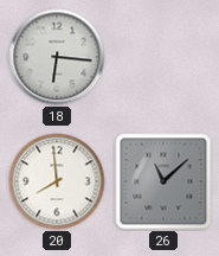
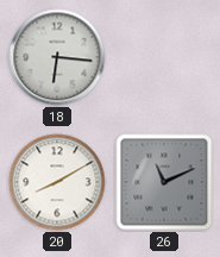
20: 7:59 -> 8:10 (57, 182)
26: 11:08 -> 11:11 (164, 182)
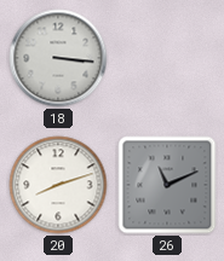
18: 6:16 -> 3:16 (58, 58)
20: 8:10 -> 8:12 (58, 185)
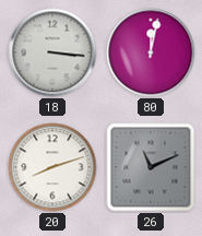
80: none -> 12:02 (151, 52)
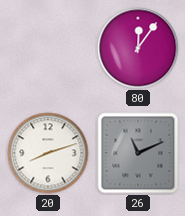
18: 3:16 -> none (52, 52)
80: 12:02 -> 12:06 (138, 48)
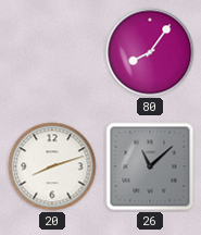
80: 12:06 -> 8:06 (150, 52)
26: 11:11 -> 11:08 (150, 166)
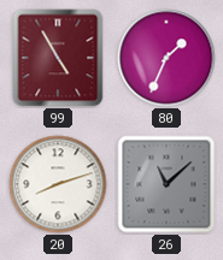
99: none -> 4:55 (58, 58)
80: 8:06 -> 1:34 (166, 58)
